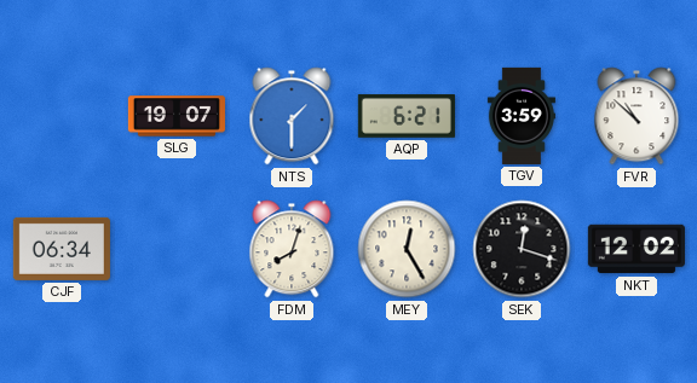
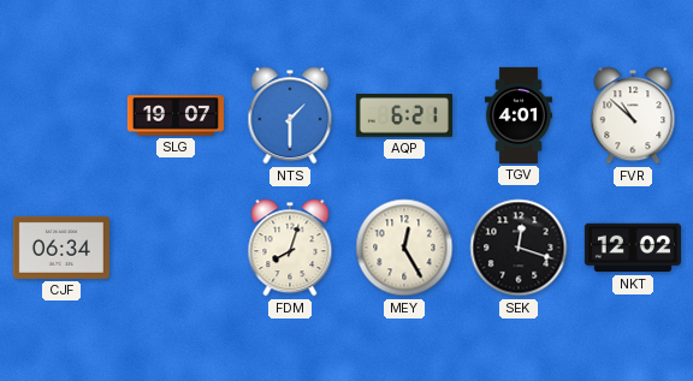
TGV: 3:59 -> 4:01 (519, 115)
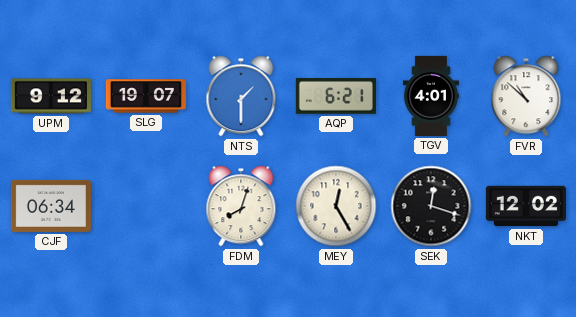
UPM: none -> 9:12 (51, 96)
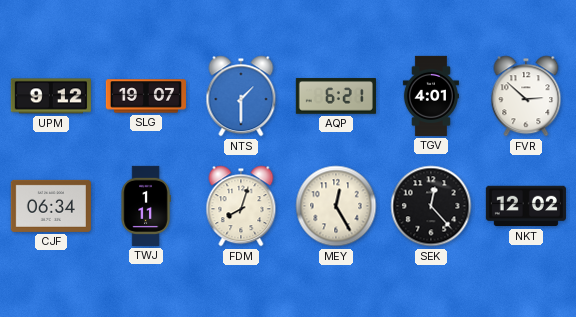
FVR: 10:52 -> 2:52 (526, 96)
TWJ: none -> 1:11 (146, 206)
SEK: 12:18 -> 12:23 (431, 206)
